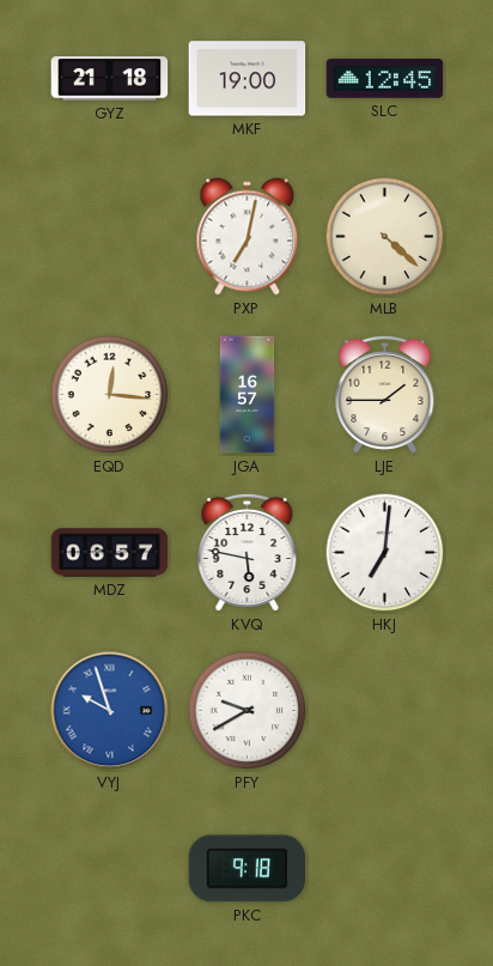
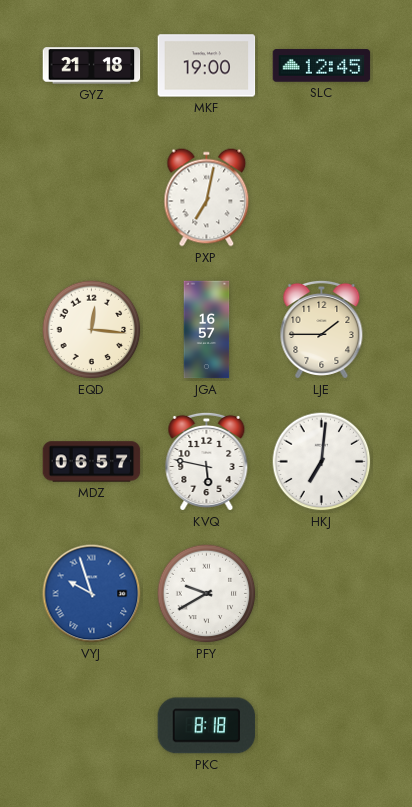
MLB: 4:22 -> none (385, 237)
PKC: 9:18 -> 8:18 (207, 726)
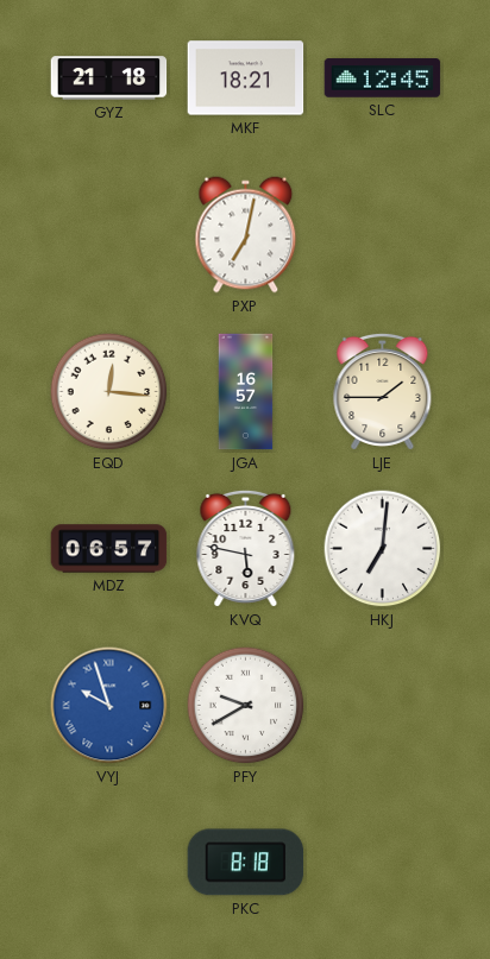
MKF: 19:00 -> 18:21 (246, 78)
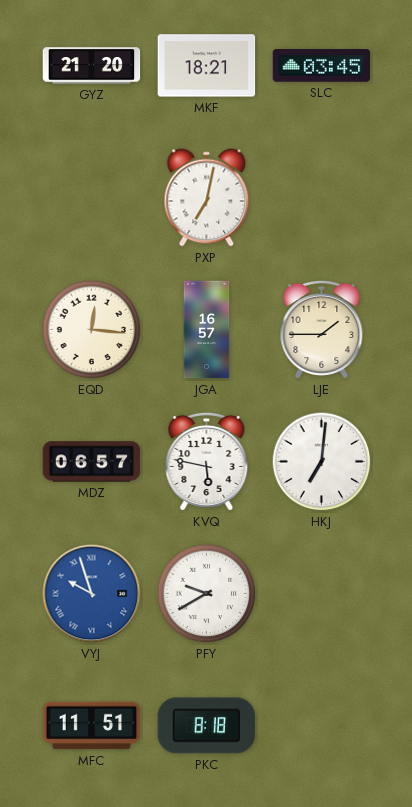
GYZ: 21:18 -> 21:20 (92, 66)
SLC: 12:45 -> 03:45 (322, 66)
MFC: none -> 11:51 (92, 726)
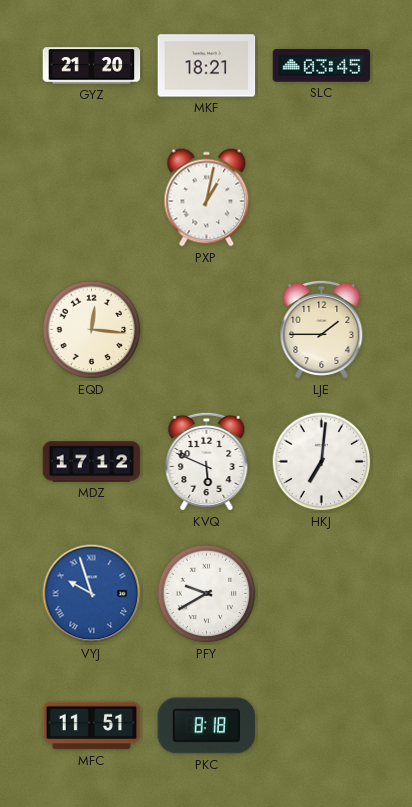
PXP: 7:02 -> 1:02 (207, 198)
JGA: 16:57 -> none (207, 330)
MDZ: 06:57 -> 17:12 (92, 462)
KVQ: 5:47 -> 5:49 (207, 461)
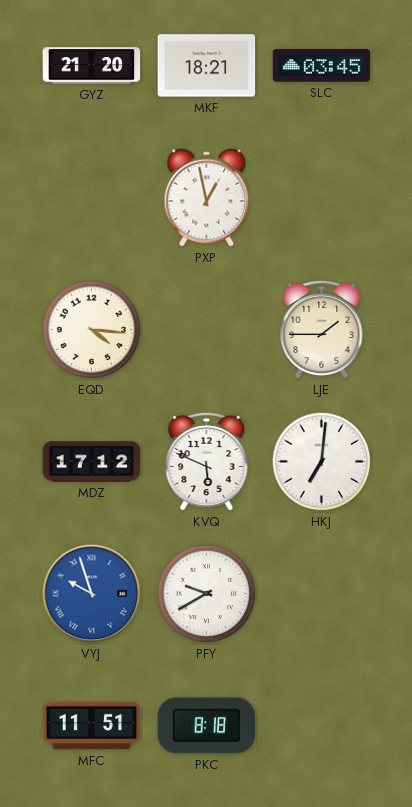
PXP: 1:02 -> 12:58 (207, 198)
EQD: 12:16 -> 4:16 (92, 330)
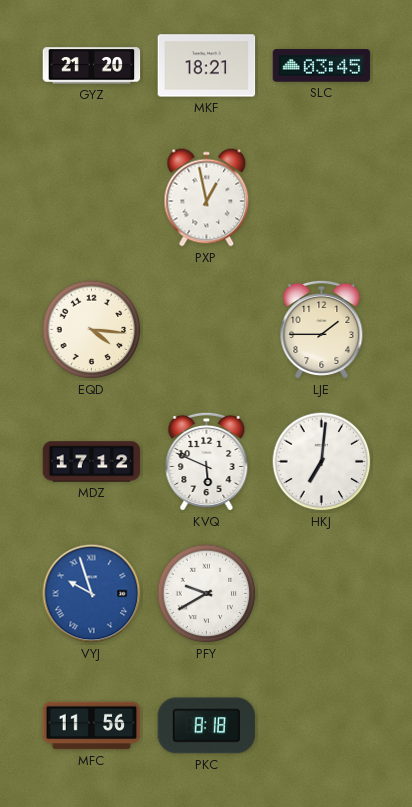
MFC: 11:51 -> 11:56 (92, 726)
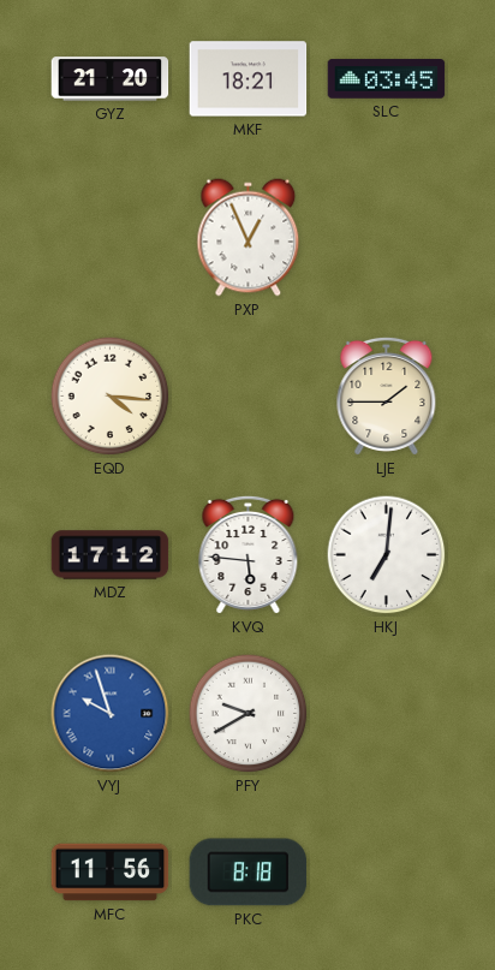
PXP: 12:58 -> 12:56 (249, 238)
KVQ: 5:49 -> 5:46 (249, 554)
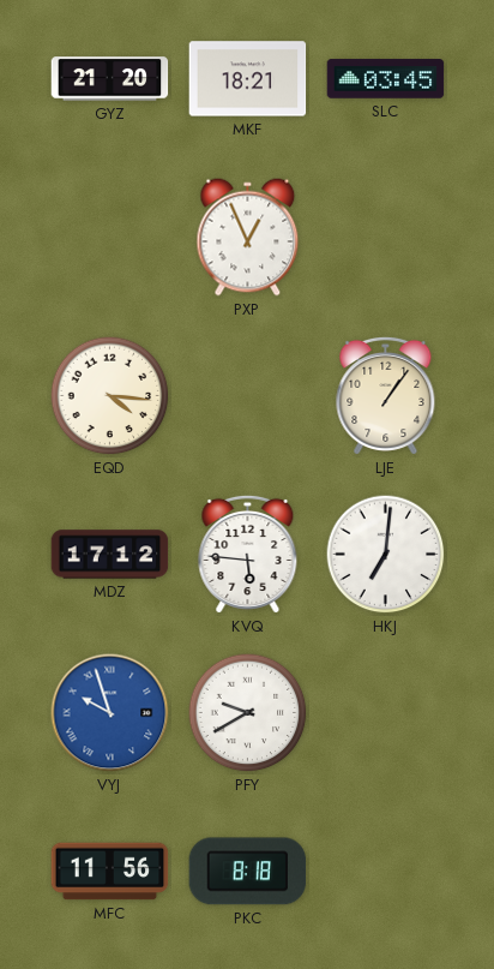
LJE: 1:45 -> 1:06 (386, 395)
